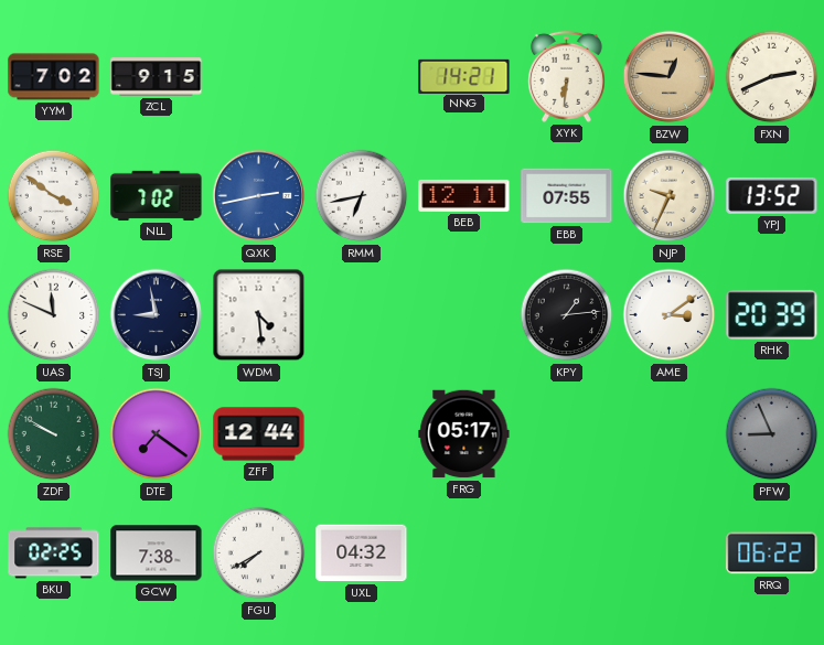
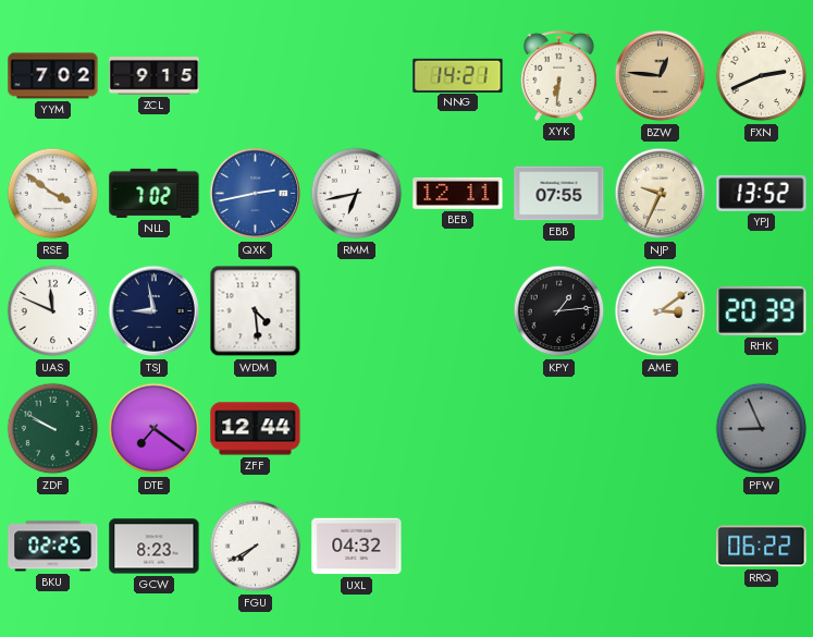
FRG: 05:17 -> none (464, 434)
GCW: 7:38 -> 8:23 (155, 547)
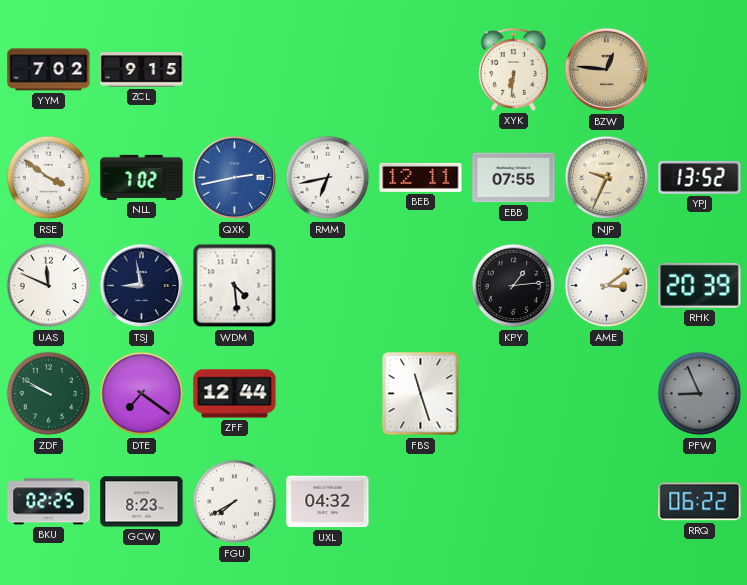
NNG: 14:21 -> none (458, 75)
FXN: 2:41 -> none (762, 76)
FBS: none -> 11:27 (421, 394)
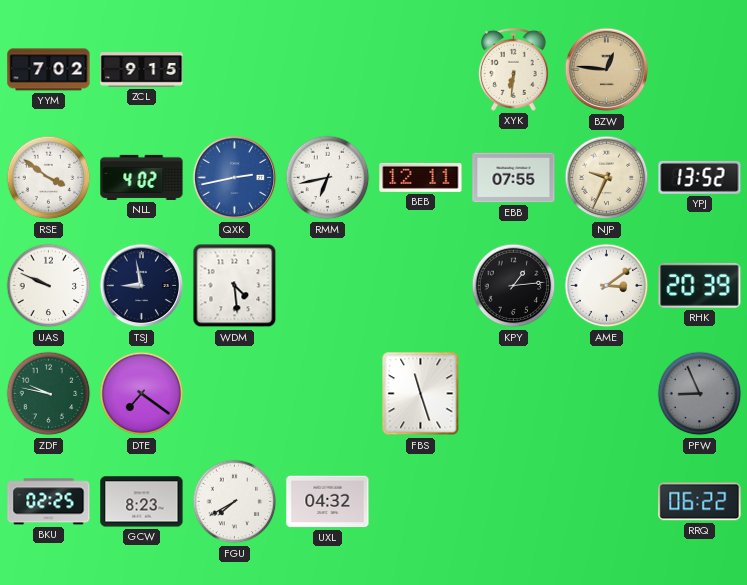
NLL: 7:02 -> 4:02 (142, 177)
UAS: 11:49 -> 9:49 (49, 286)
ZDF: 9:50 -> 9:47 (49, 394)
ZFF: 12:44 -> none (235, 394)
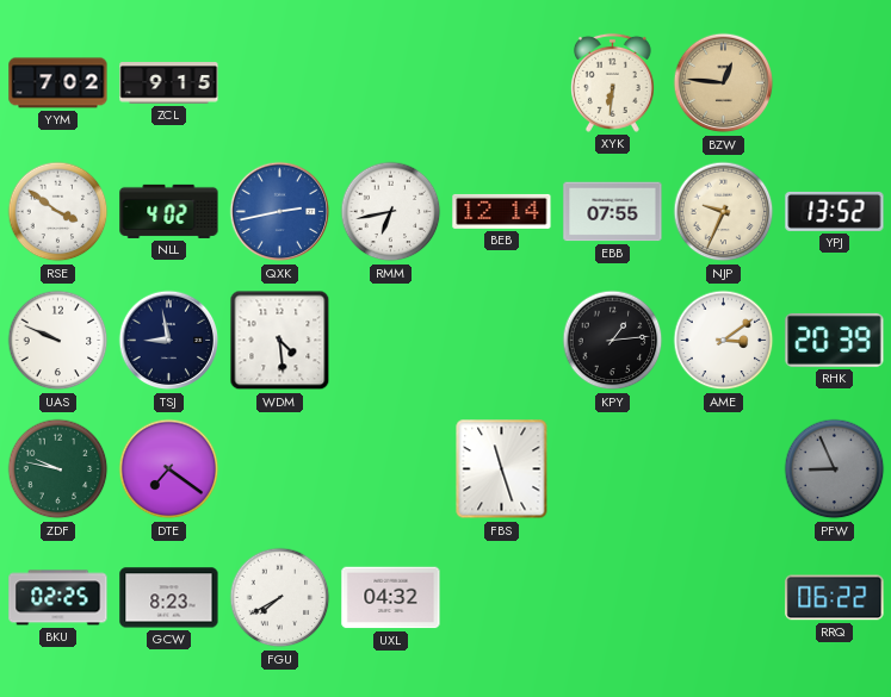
BEB: 12:11 -> 12:14 (502, 211)
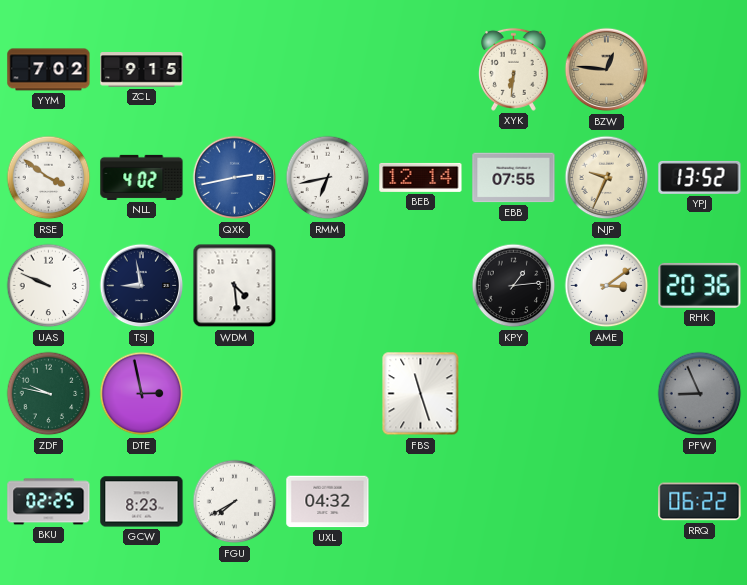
RHK: 20:39 -> 20:36 (700, 285)
DTE: 7:21 -> 2:58 (142, 394)
